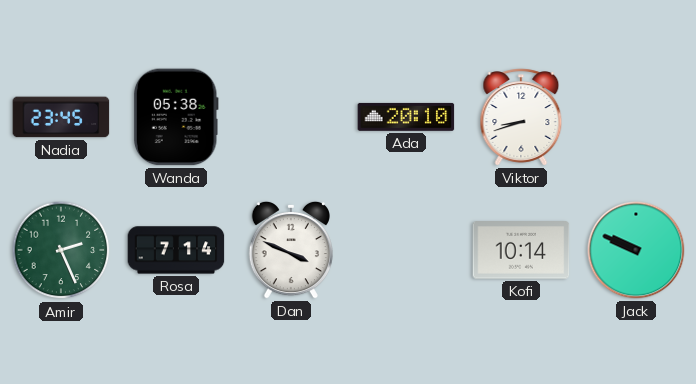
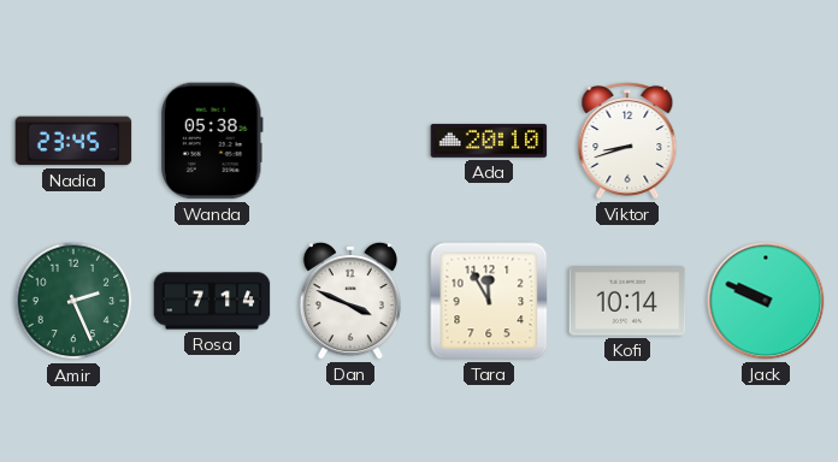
Tara: none -> 11:55 (489, 301)
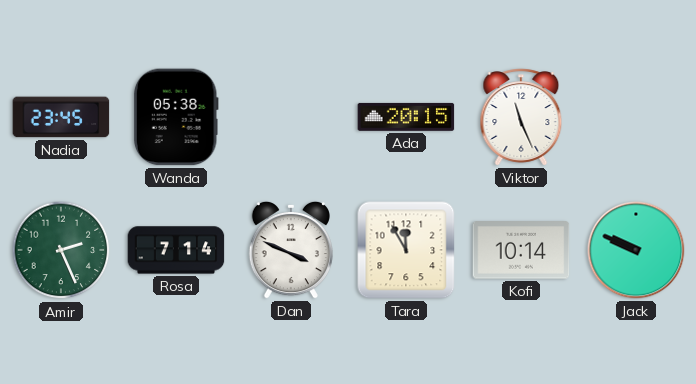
Ada: 20:10 -> 20:15 (406, 117)
Viktor: 8:42 -> 11:26 (521, 117)
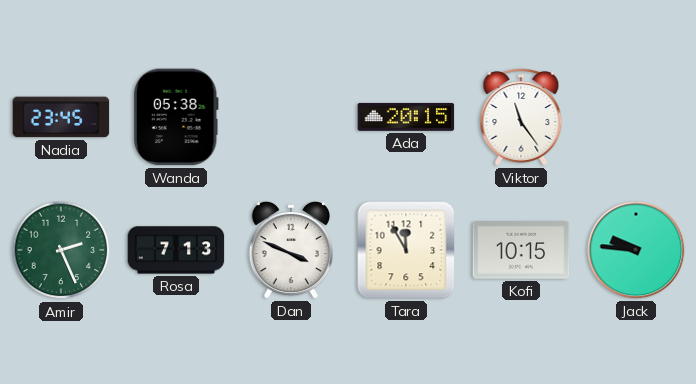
Viktor: 11:26 -> 11:24 (521, 117)
Rosa: 7:14 -> 7:13 (176, 250)
Kofi: 10:14 -> 10:15 (521, 250)
Jack: 9:49 -> 9:46 (636, 250)
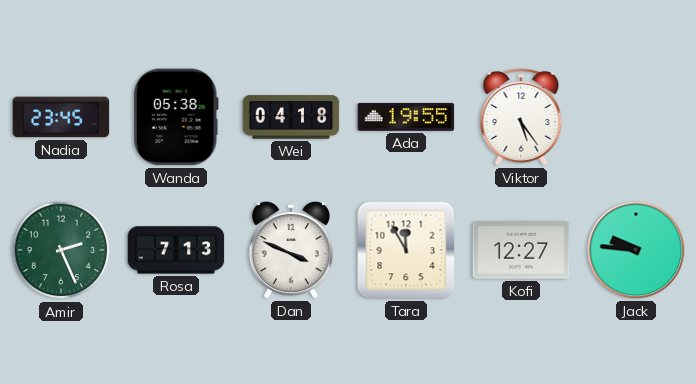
Wei: none -> 04:18 (291, 117)
Ada: 20:15 -> 19:55 (406, 117)
Viktor: 11:24 -> 5:24 (521, 117)
Kofi: 10:15 -> 12:27 (521, 250)
